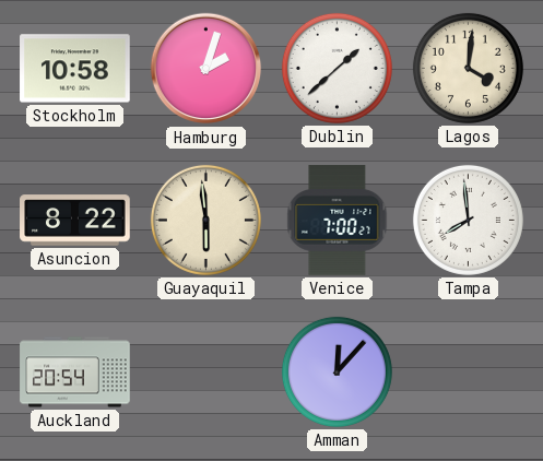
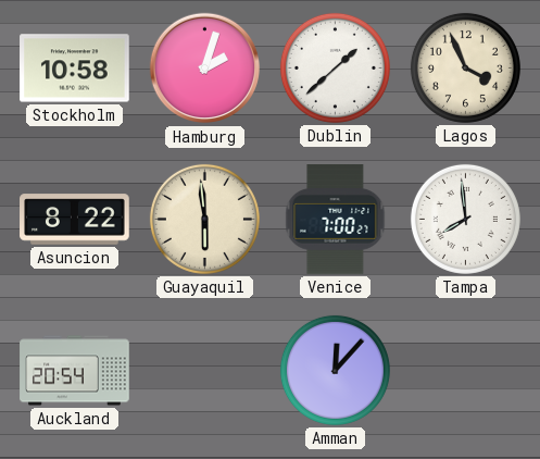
Lagos: 4:01 -> 3:56 (465, 67)
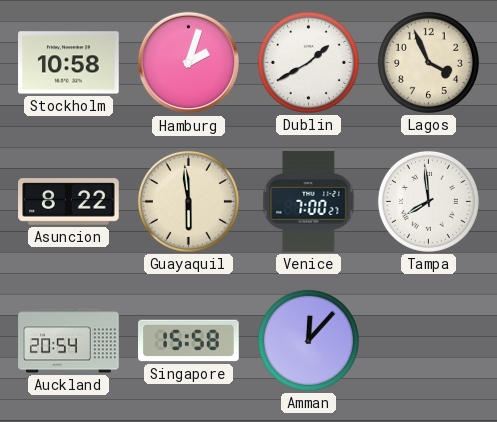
Dublin: 1:38 -> 1:40 (308, 62)
Singapore: none -> 15:58 (189, 341)
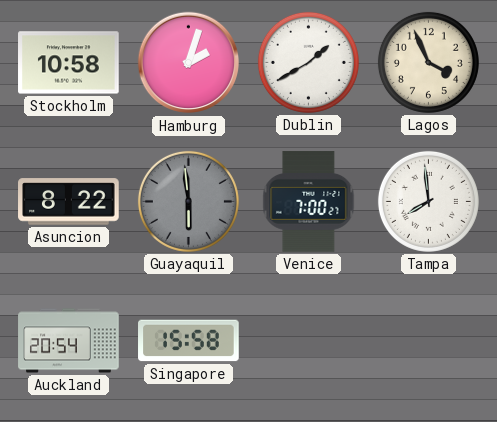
Guayaquil dial: cream -> grey (188, 201)
Amman: 12:07 -> none (308, 340)
